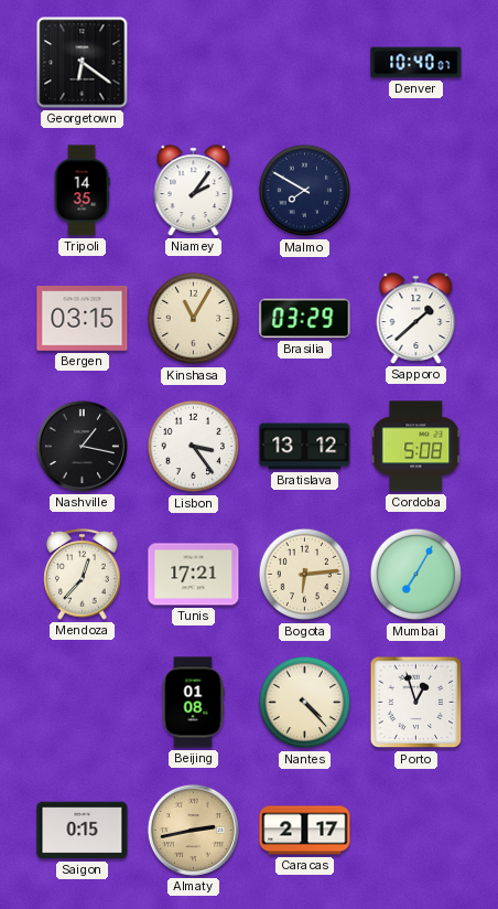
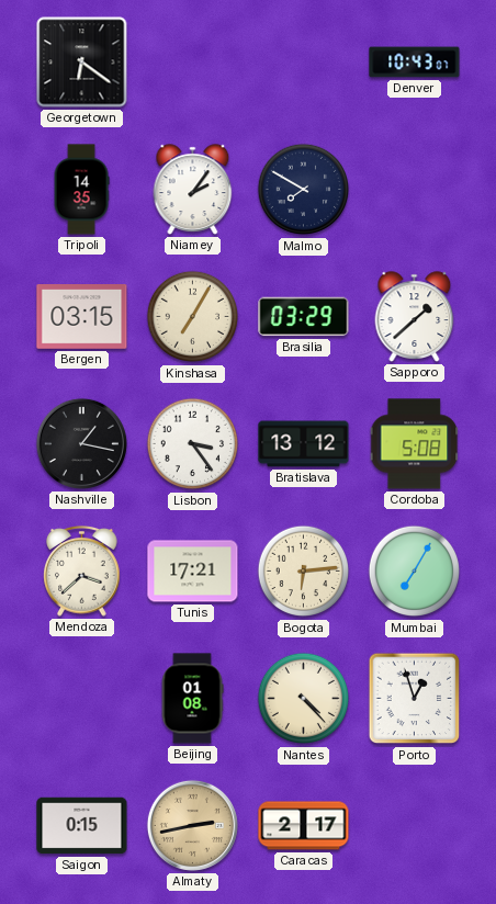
Denver: 10:40 -> 10:43 (415, 63)
Kinshasa: 11:05 -> 7:05 (193, 317)
Mendoza: 12:37 -> 3:38 (82, 572)
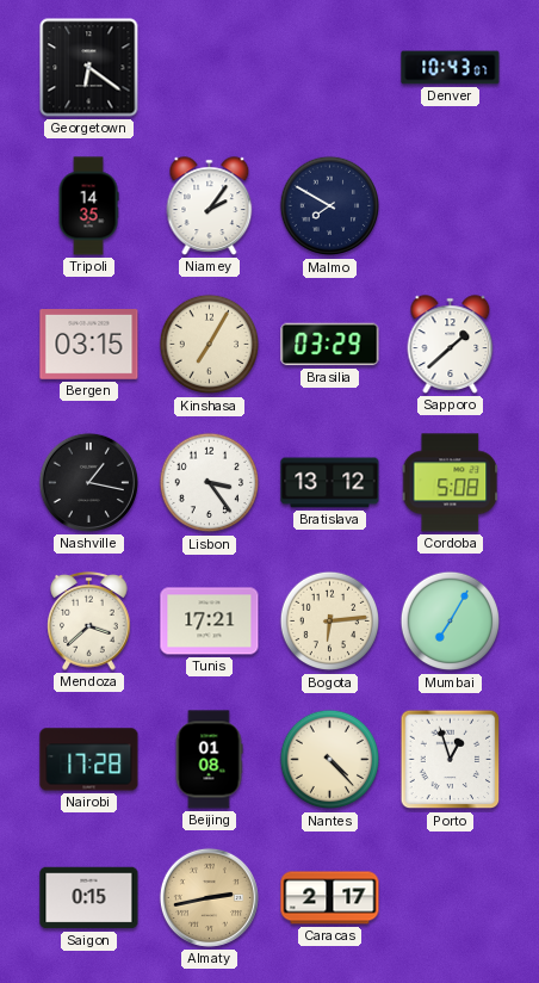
Nairobi: none -> 17:28 (89, 760)
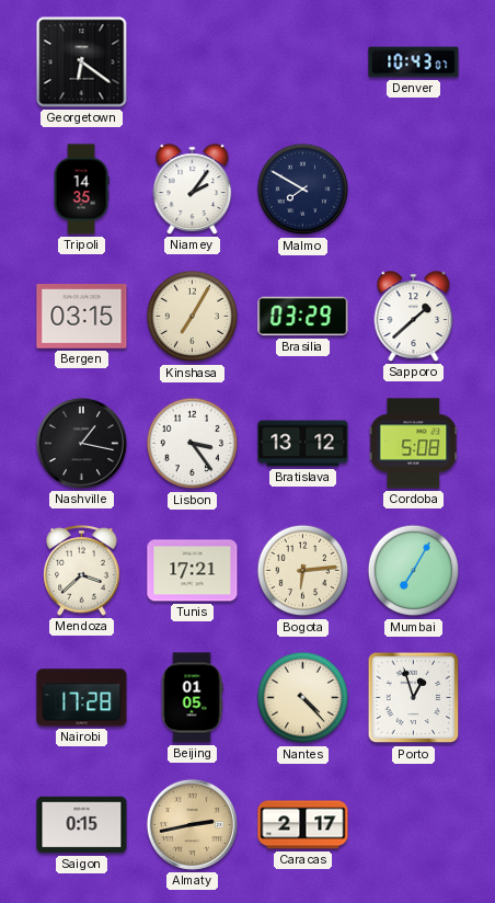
Beijing: 01:08 -> 01:05 (192, 698)
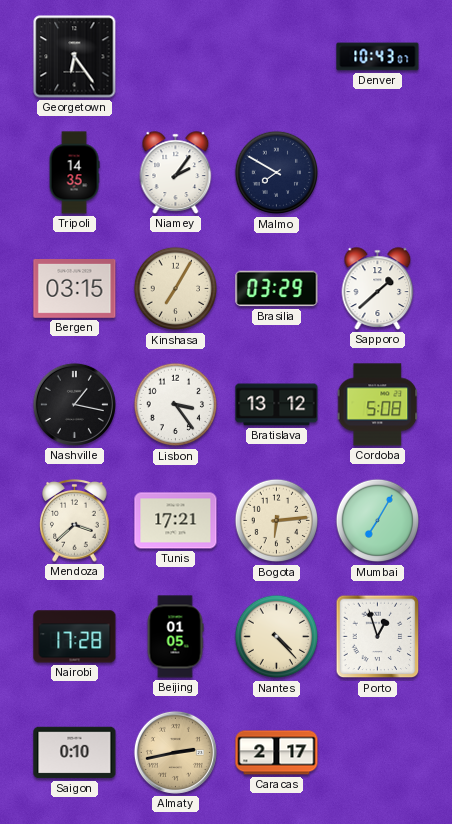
Georgetown: 6:21 -> 6:24 (75, 57)
Saigon: 0:15 -> 0:10 (75, 753)
